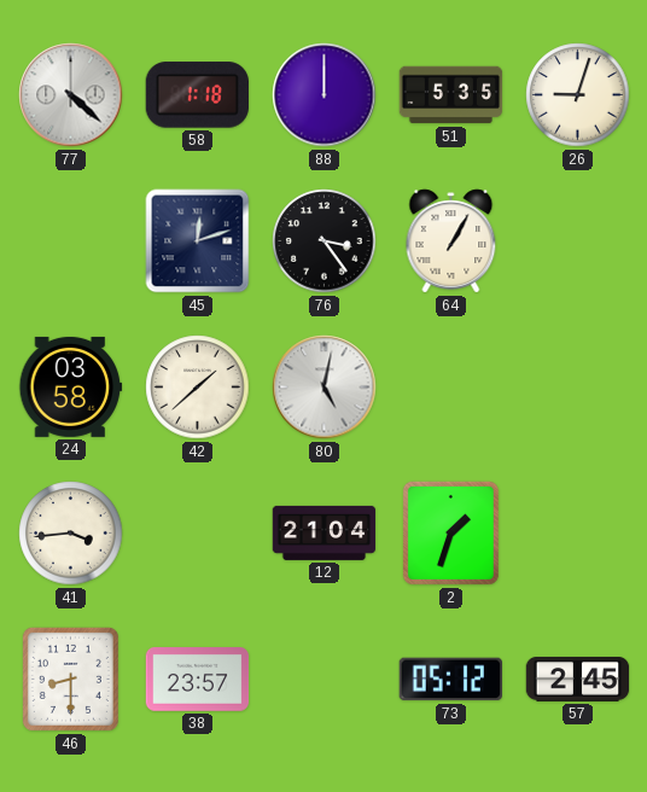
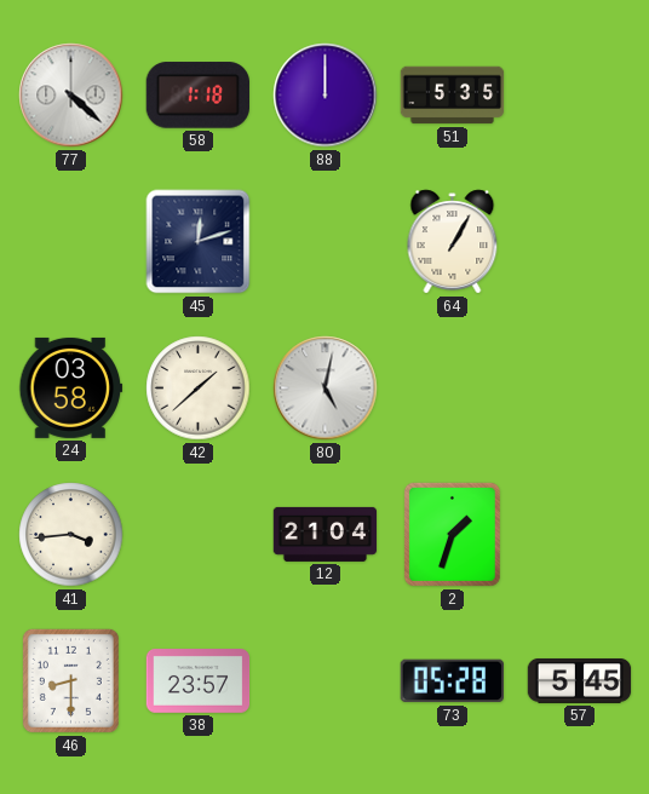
26: 9:03 -> none (578, 95)
76: 3:24 -> none (325, 241)
73: 05:12 -> 05:28 (452, 681)
57: 2:45 -> 5:45 (580, 680)
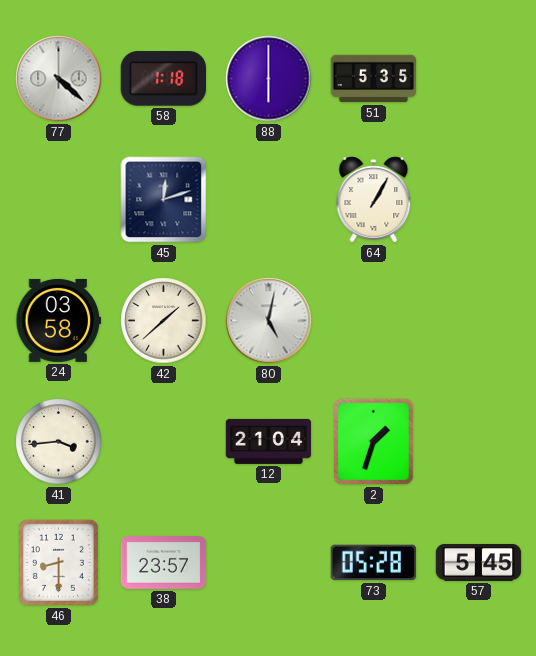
88: 12:00 -> 6:00 (269, 79)
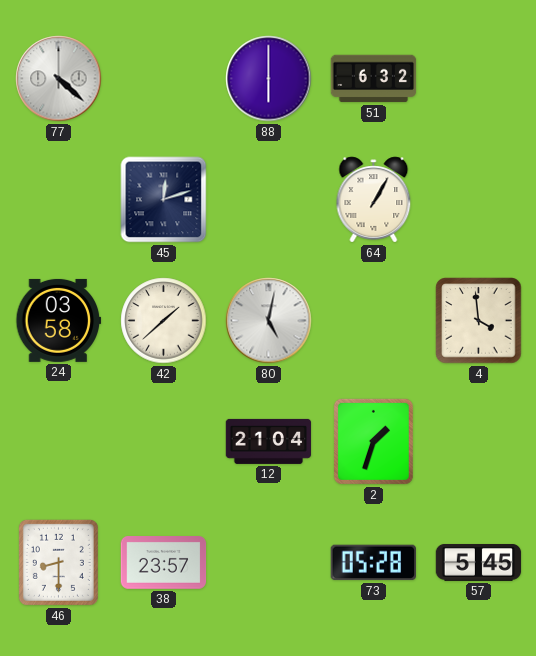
58: 1:18 -> none (163, 79)
51: 5:35 -> 6:32 (374, 79)
4: none -> 3:59 (479, 321)
41: 3:44 -> none (59, 442)
